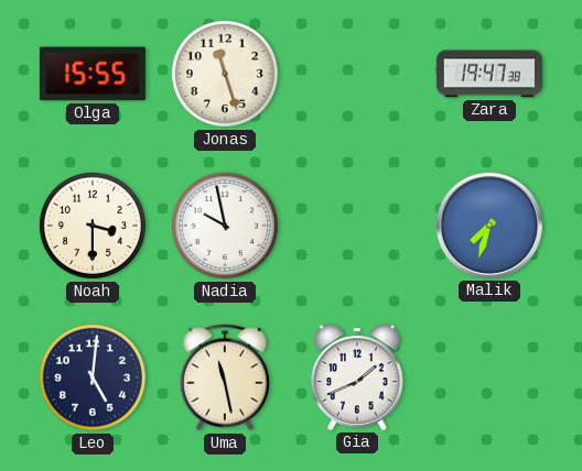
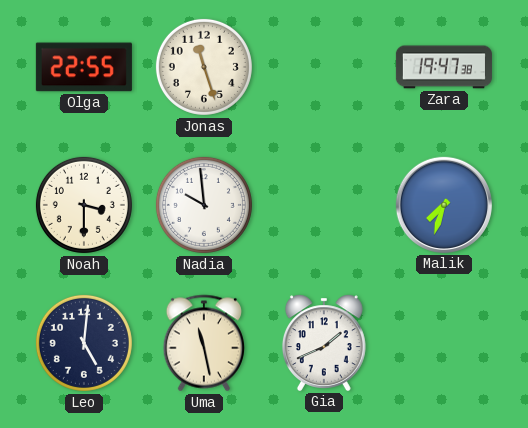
Olga: 15:55 -> 22:55 (84, 67)
Nadia: 9:58 -> 9:59 (204, 205)
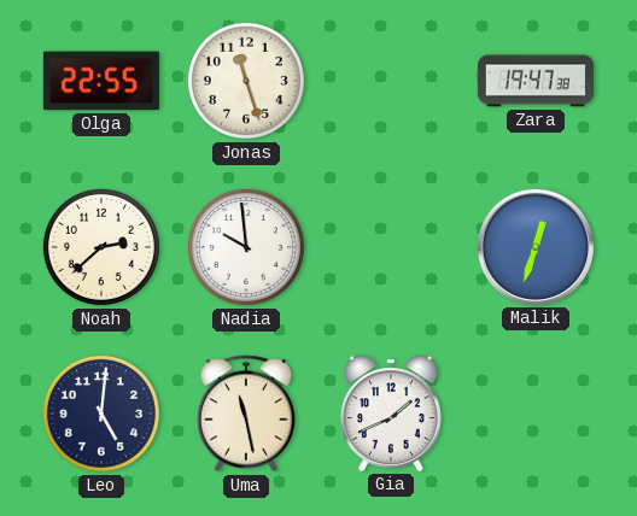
Noah: 3:30 -> 2:38 (101, 247)
Malik: 7:33 -> 12:33 (536, 247)
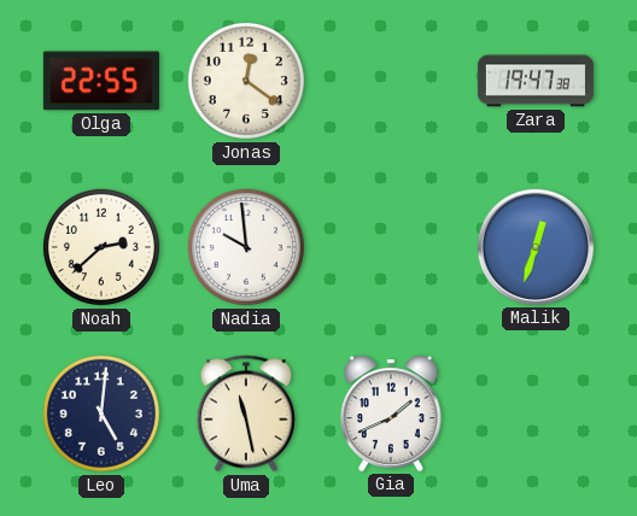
Jonas: 11:27 -> 12:21 (246, 81)
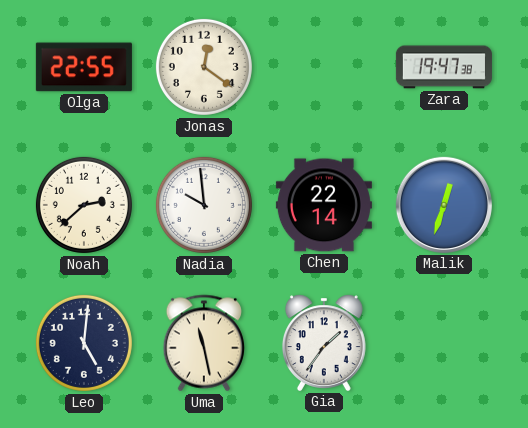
Chen: none -> 22:14 (324, 205)
Gia: 1:41 -> 1:36 (324, 343)
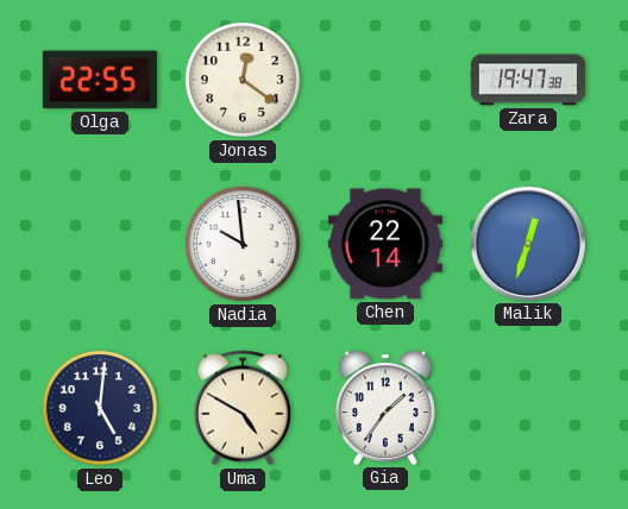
Noah: 2:38 -> none (84, 205)
Uma: 11:28 -> 4:50 (241, 408)
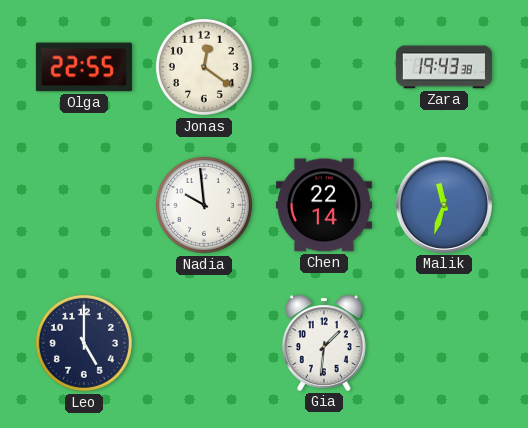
Zara: 19:47 -> 19:43 (444, 67)
Malik: 12:33 -> 11:33 (444, 205)
Leo: 5:01 -> 5:00 (84, 343)
Uma: 4:50 -> none (241, 408)
Gia: 1:36 -> 1:31 (324, 343)
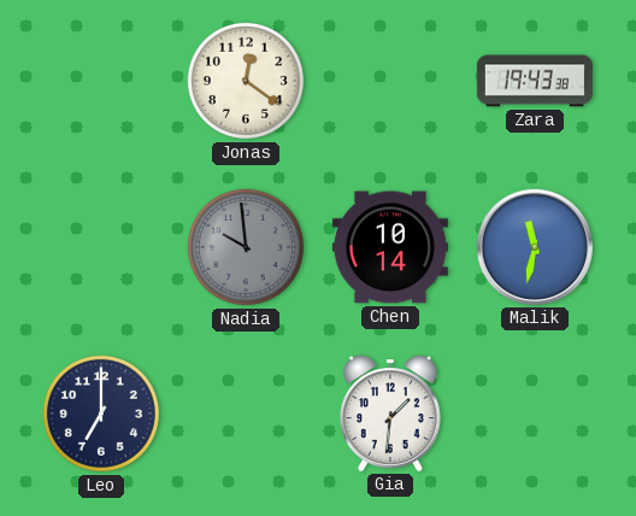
Olga: 22:55 -> none (84, 67)
Nadia dial: white -> grey (246, 247)
Chen: 22:14 -> 10:14 (390, 247)
Malik: 11:33 -> 11:32 (535, 247)
Leo: 5:00 -> 7:00 (101, 414)
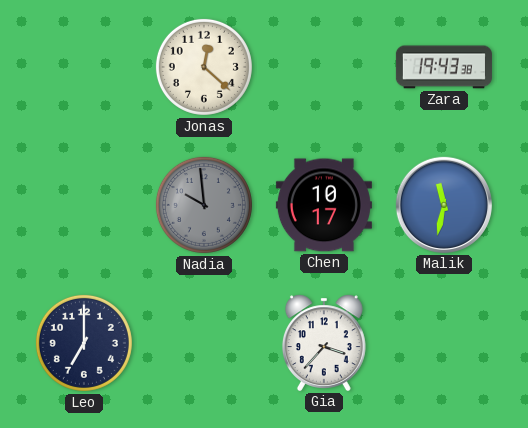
Jonas: 12:21 -> 12:22 (204, 67)
Chen: 10:14 -> 10:17 (324, 205)
Gia: 1:31 -> 3:37 (324, 343)
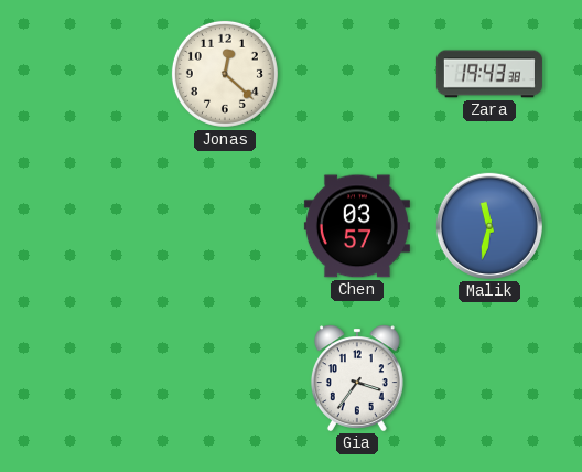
Nadia: 9:59 -> none (204, 205)
Chen: 10:17 -> 03:57 (357, 226)
Leo: 7:00 -> none (84, 343)
Gia: 3:37 -> 3:36 (357, 378)
